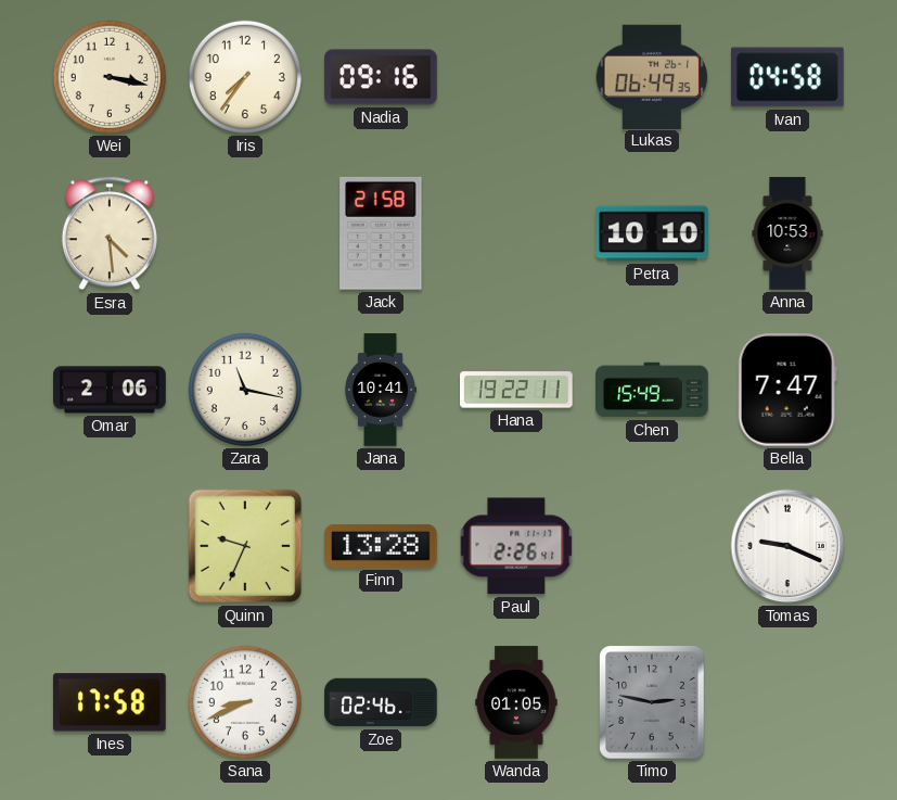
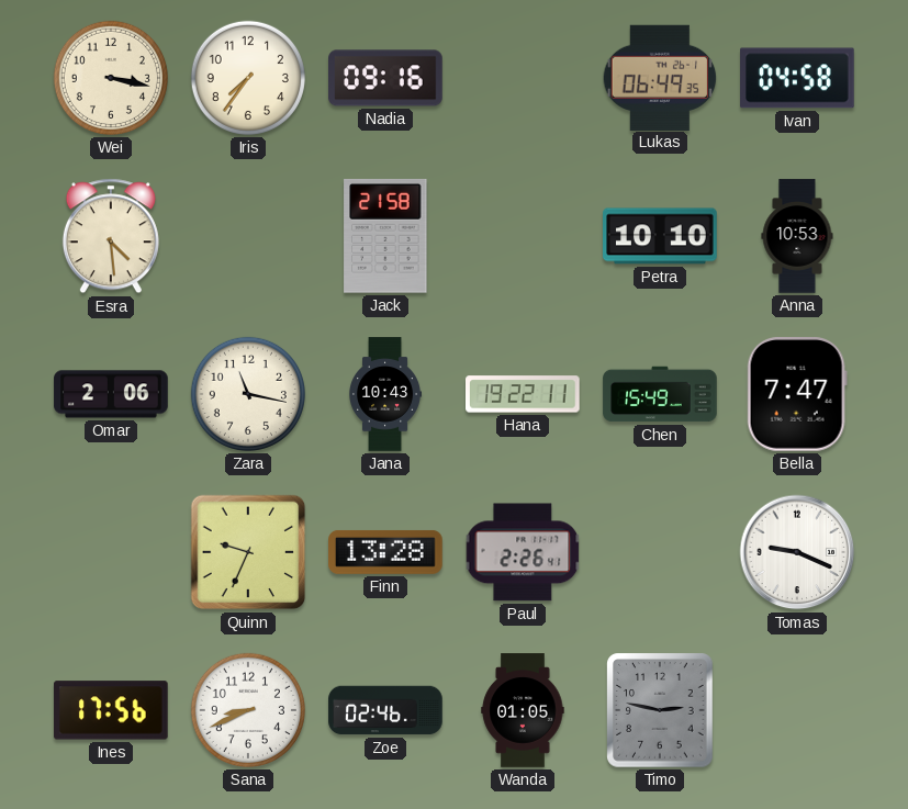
Jana: 10:41 -> 10:43 (386, 394)
Ines: 17:58 -> 17:56 (111, 710)
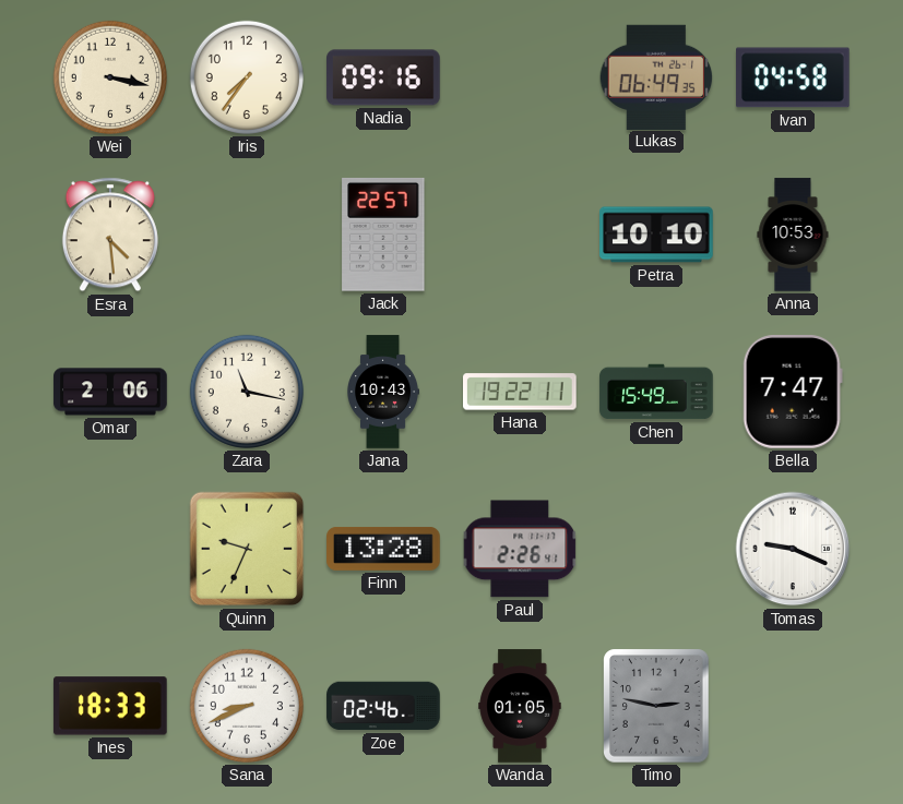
Jack: 21:58 -> 22:57 (383, 235)
Ines: 17:56 -> 18:33 (110, 706)
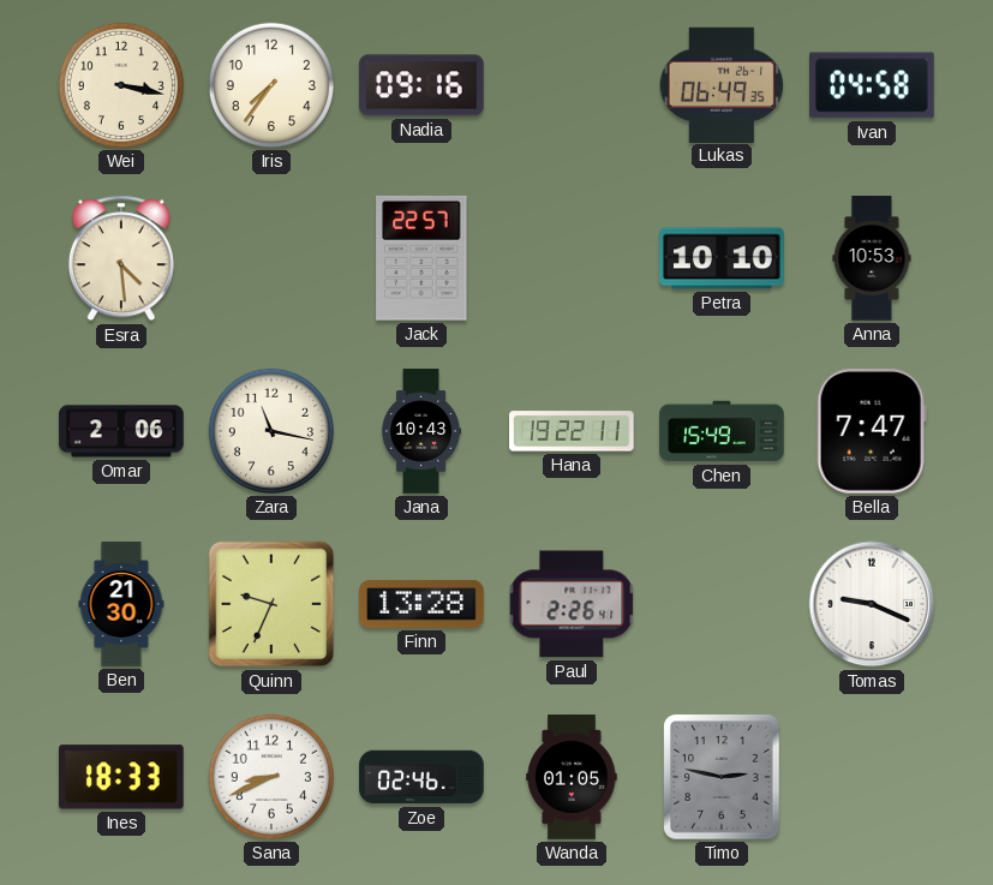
Ben: none -> 21:30 (121, 604)
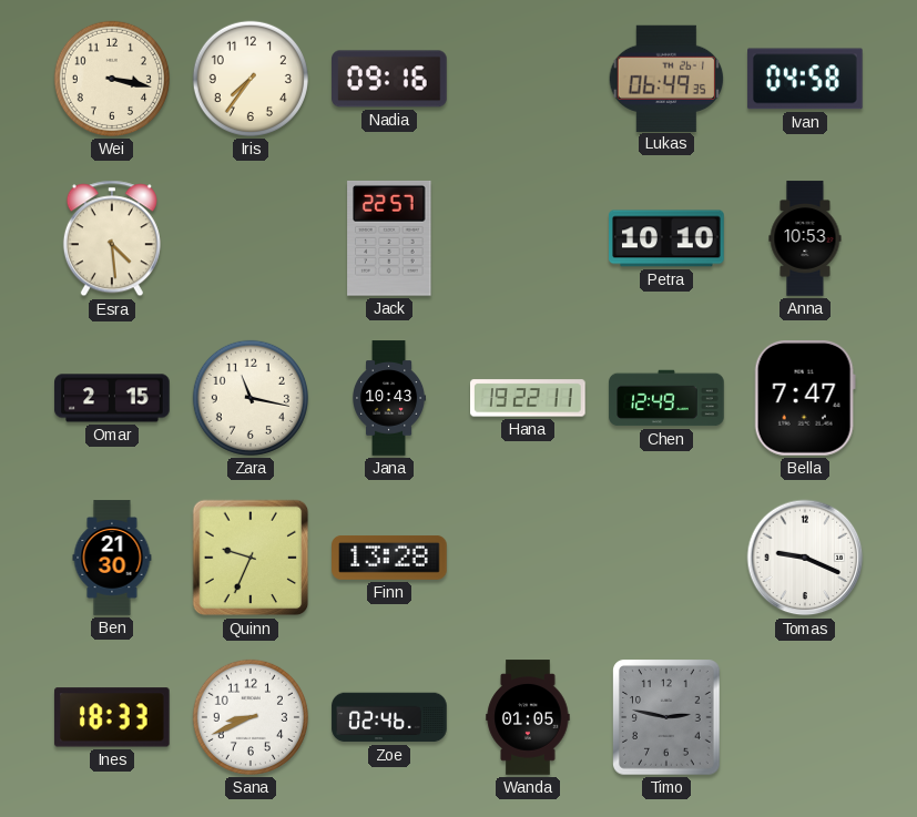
Omar: 2:06 -> 2:15 (112, 398)
Chen: 15:49 -> 12:49 (666, 398)
Paul: 2:26 -> none (572, 604)
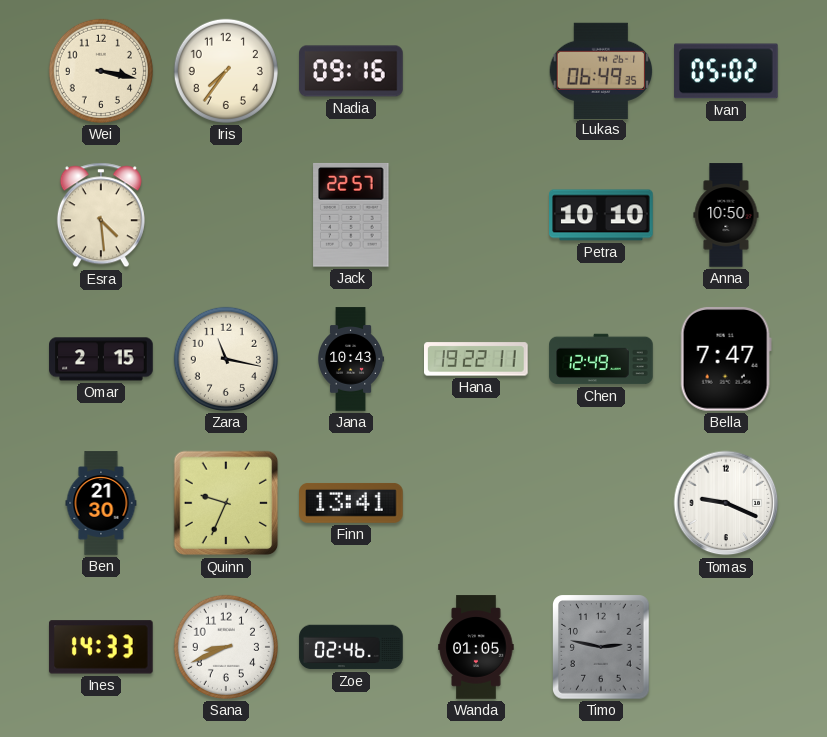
Ivan: 04:58 -> 05:02 (726, 71)
Anna: 10:53 -> 10:50 (726, 215)
Finn: 13:28 -> 13:41 (351, 503)
Ines: 18:33 -> 14:33 (101, 647)
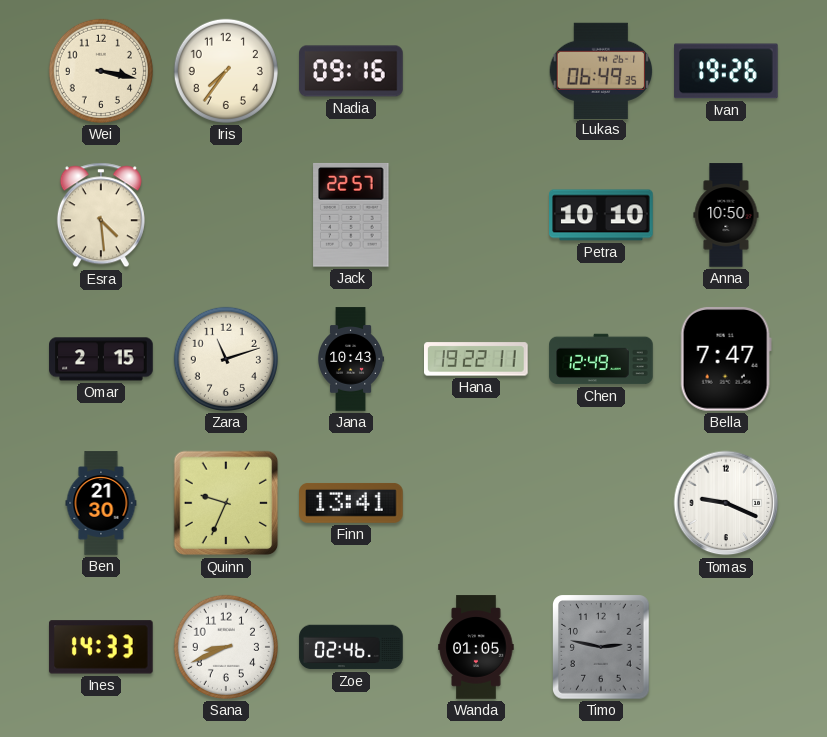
Ivan: 05:02 -> 19:26 (726, 71)
Zara: 11:17 -> 11:12 (226, 359)
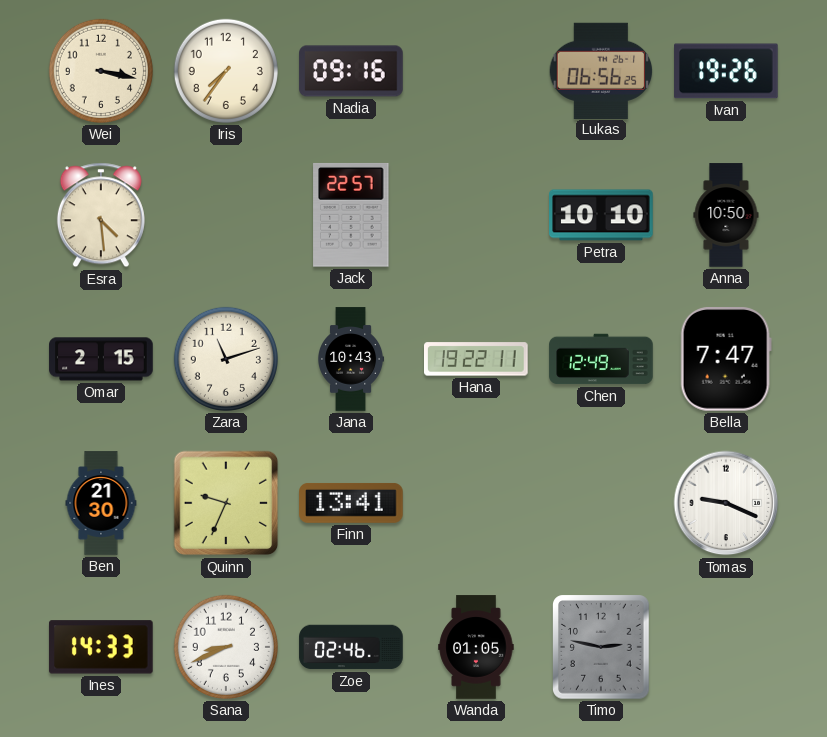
Lukas: 06:49 -> 06:56 (601, 70)
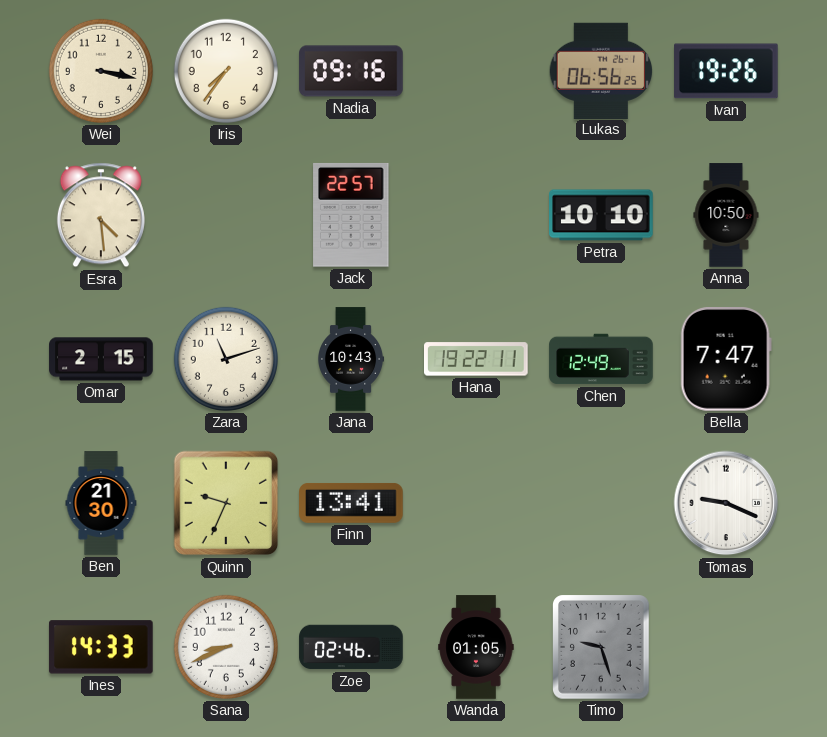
Timo: 2:47 -> 9:27 (601, 647)
